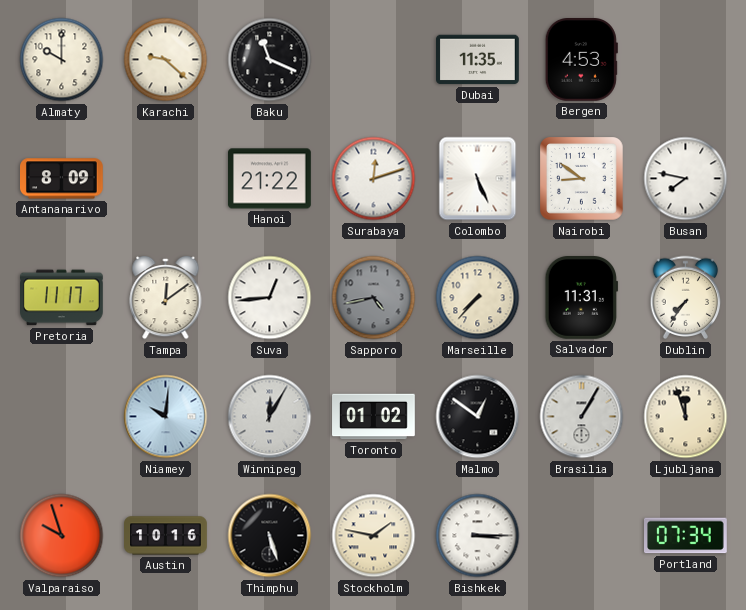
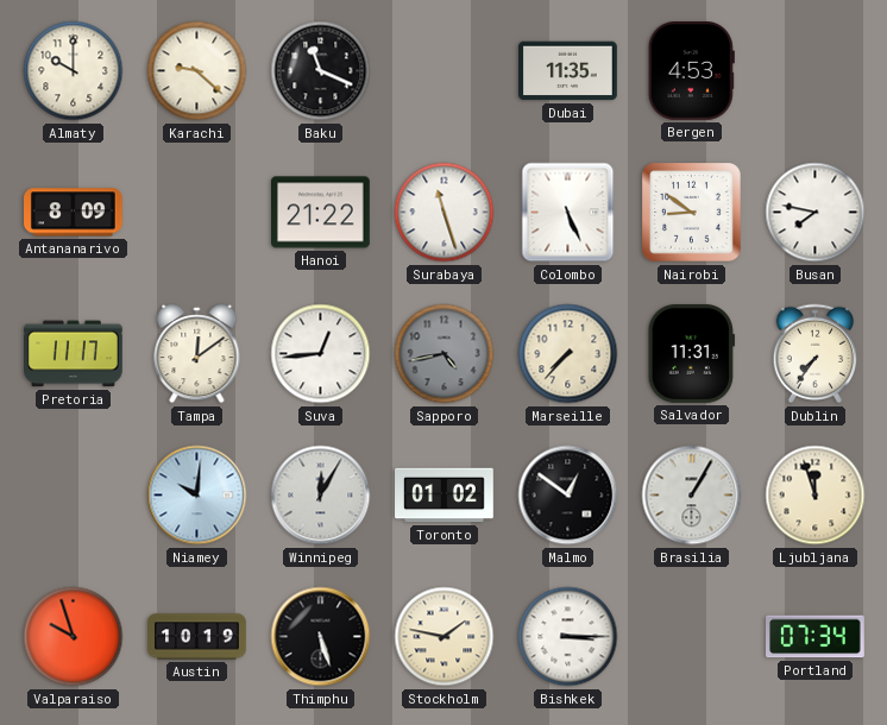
Surabaya: 12:12 -> 11:27 (445, 213)
Austin: 10:16 -> 10:19 (197, 637)
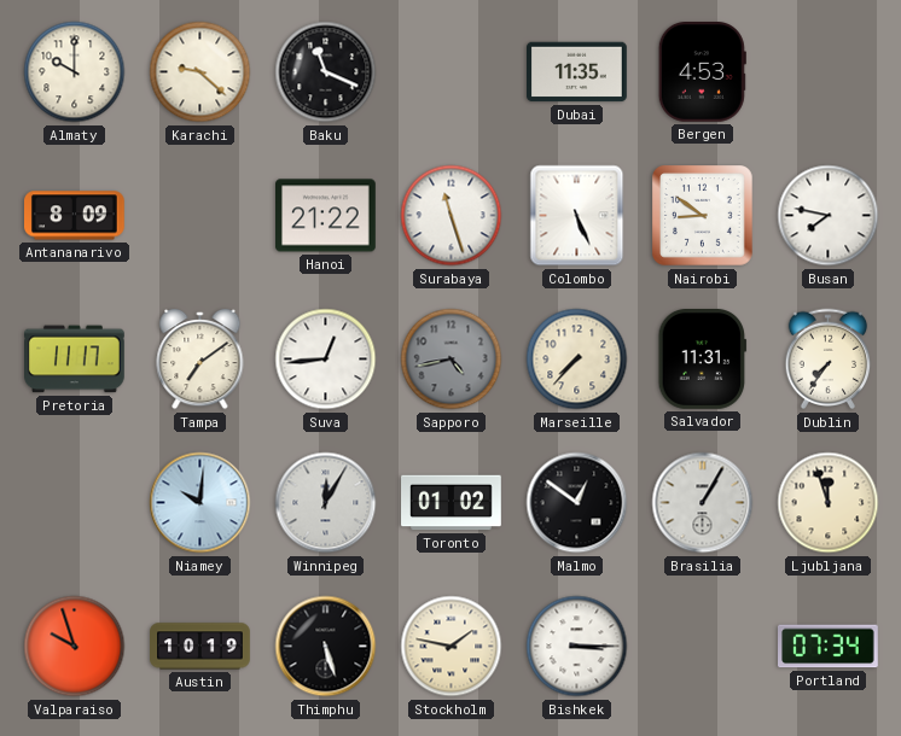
Tampa: 12:09 -> 7:09 (200, 360)
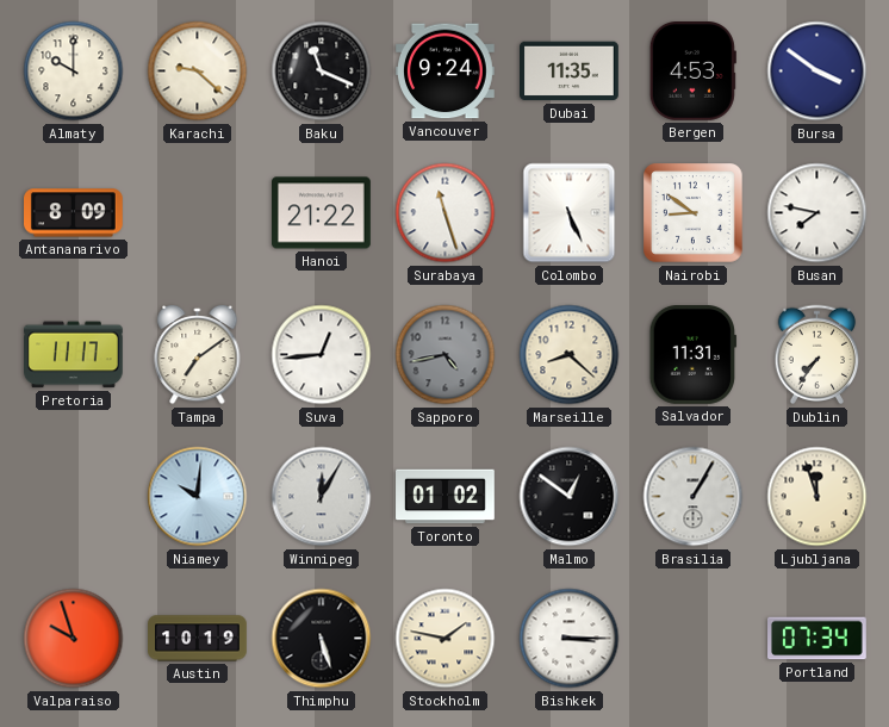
Vancouver: none -> 9:24 (446, 72)
Bursa: none -> 3:51 (817, 72)
Marseille: 7:37 -> 8:22 (570, 355)
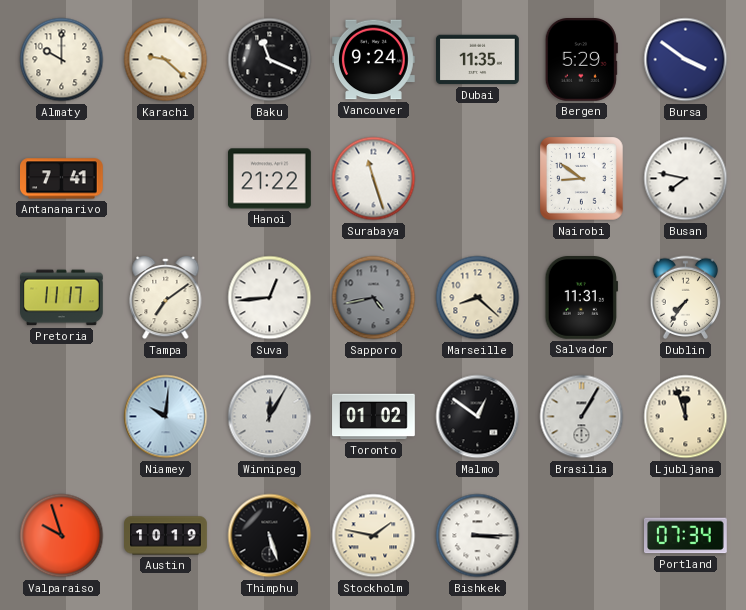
Bergen: 4:53 -> 5:29 (581, 60)
Antananarivo: 8:09 -> 7:41 (62, 179)
Colombo: 5:26 -> none (570, 213)
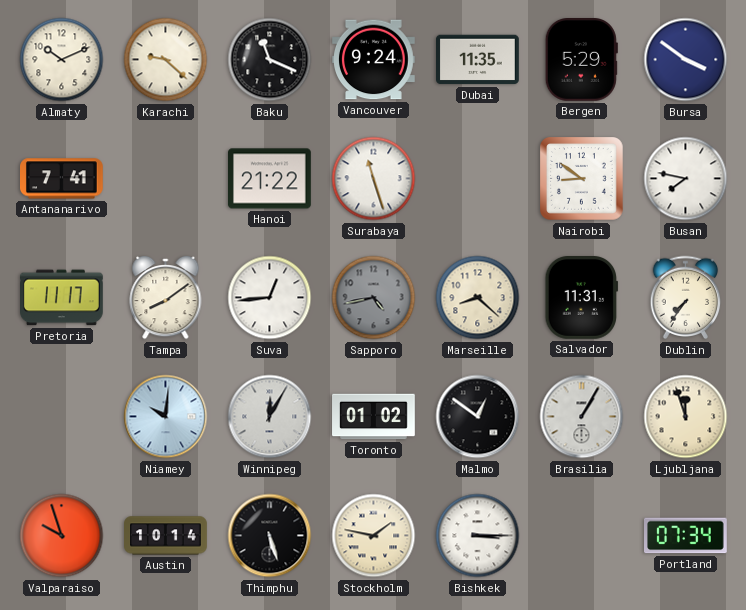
Almaty: 10:00 -> 10:11 (62, 60)
Tampa: 7:09 -> 8:09 (166, 298)
Austin: 10:19 -> 10:14 (166, 536)
